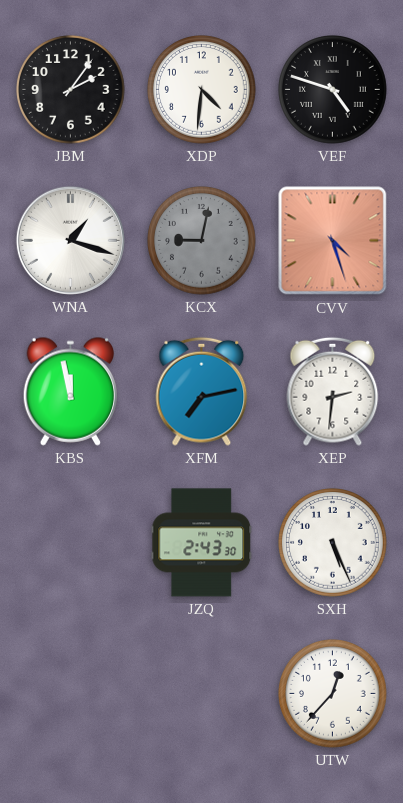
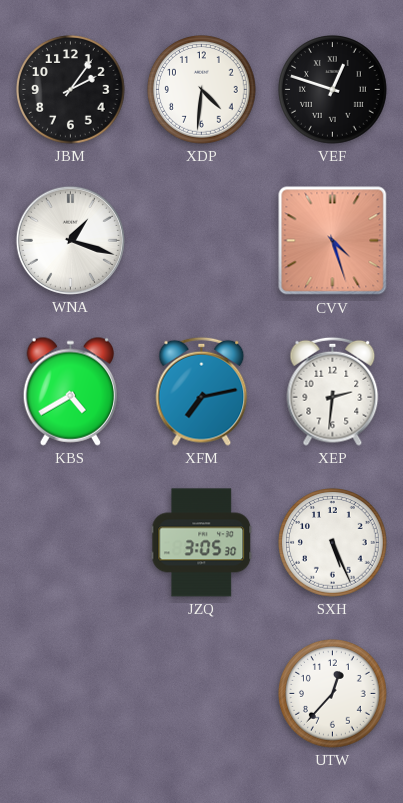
VEF: 4:48 -> 12:48 (333, 90)
KCX: 9:02 -> none (202, 241)
KBS: 11:58 -> 4:40 (71, 391)
JZQ: 2:43 -> 3:05 (202, 543)
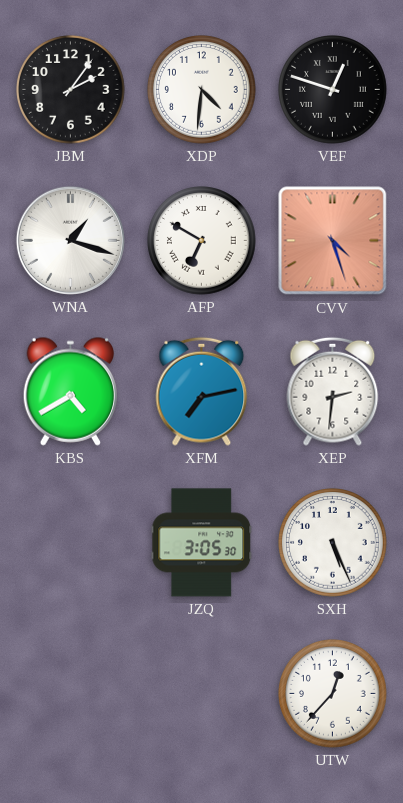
AFP: none -> 6:50 (202, 241)
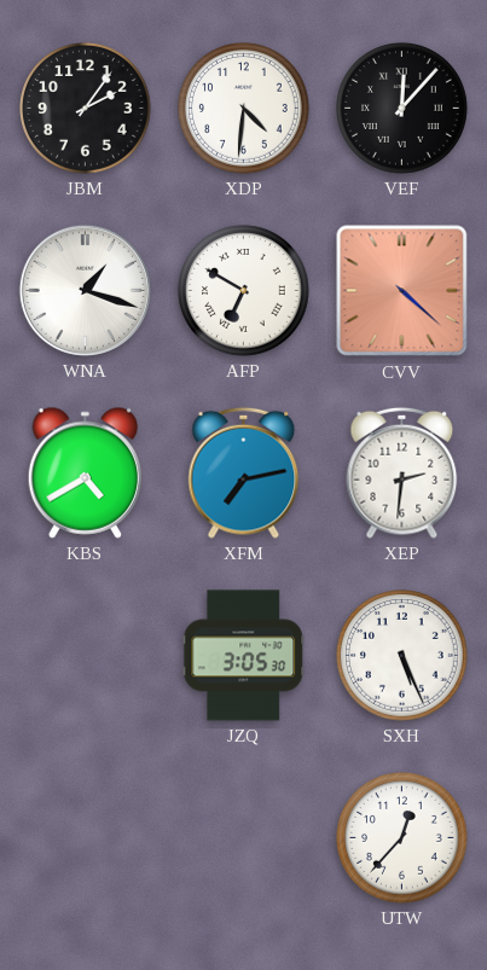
VEF: 12:48 -> 12:07 (402, 109)
CVV: 4:27 -> 4:22 (402, 291)
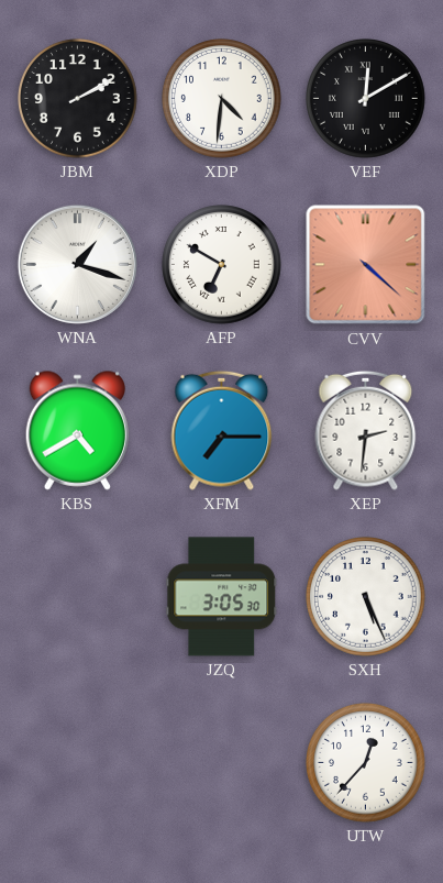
JBM: 2:06 -> 2:10 (78, 99)
VEF: 12:07 -> 12:10 (366, 99)
XFM: 7:13 -> 7:15 (222, 430)
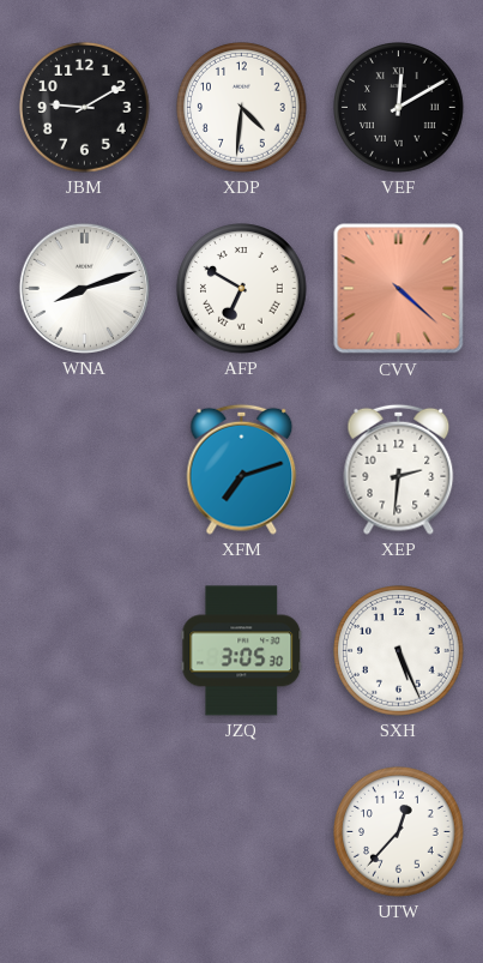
JBM: 2:10 -> 9:10 (85, 108)
WNA: 1:18 -> 8:12 (84, 288)
KBS: 4:40 -> none (78, 430)
XFM: 7:15 -> 7:12 (242, 469)
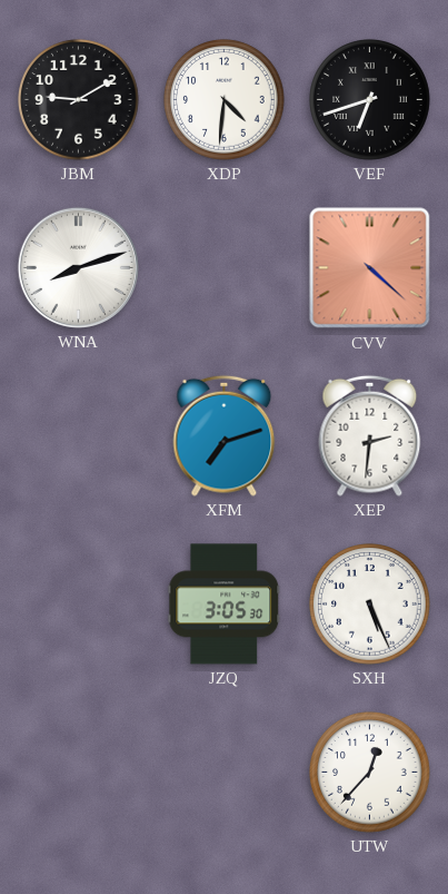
VEF: 12:10 -> 6:42 (370, 100)
AFP: 6:50 -> none (242, 289)
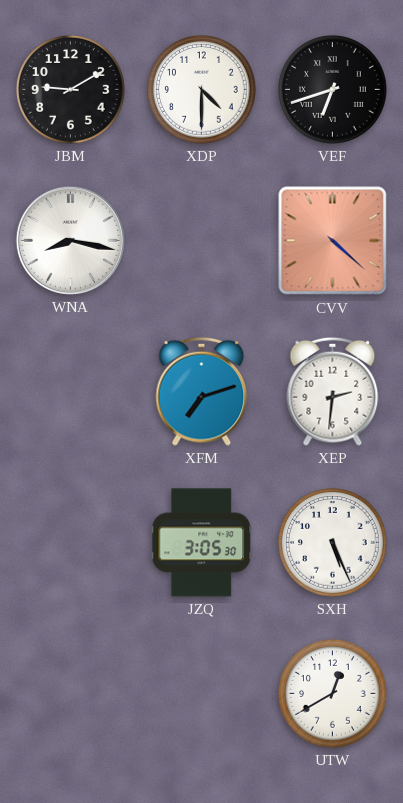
XDP: 4:31 -> 4:30 (202, 90)
WNA: 8:12 -> 8:17 (70, 240)
UTW: 12:37 -> 12:40 (333, 694)
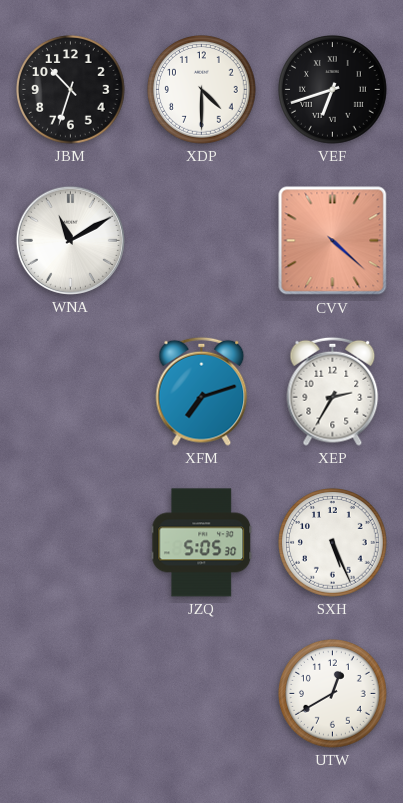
JBM: 9:10 -> 10:33 (71, 90)
WNA: 8:17 -> 11:10 (70, 240)
XEP: 2:31 -> 2:35 (333, 391)
JZQ: 3:05 -> 5:05 (202, 543)
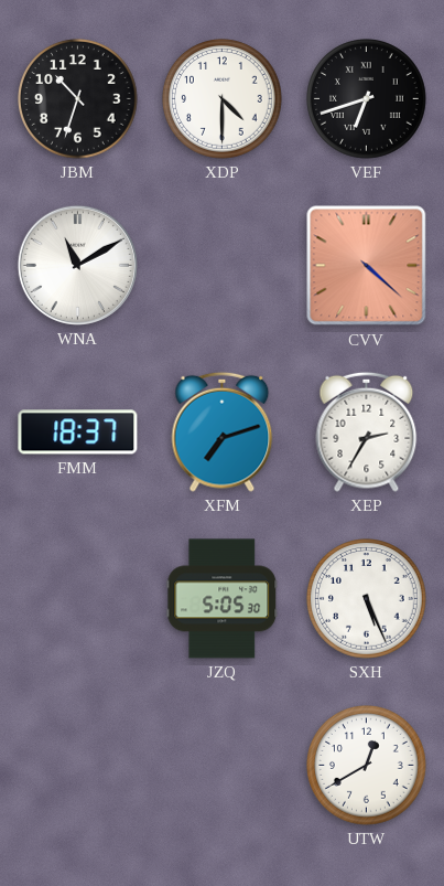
FMM: none -> 18:37 (78, 433)
